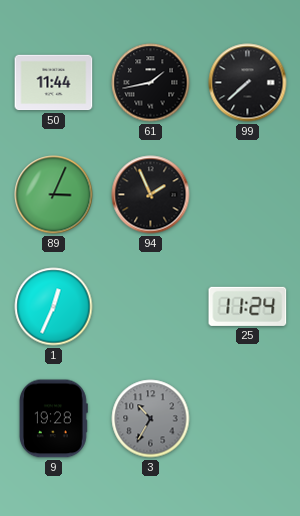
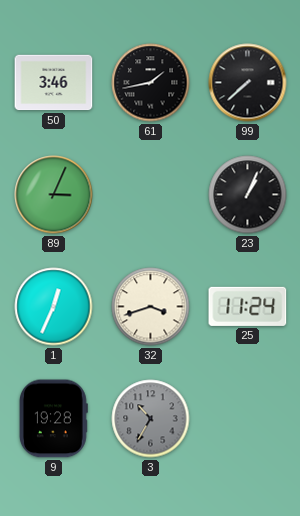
50: 11:44 -> 3:46 (54, 83)
94: 1:56 -> none (151, 195)
23: none -> 1:04 (248, 195)
32: none -> 3:42 (151, 307)
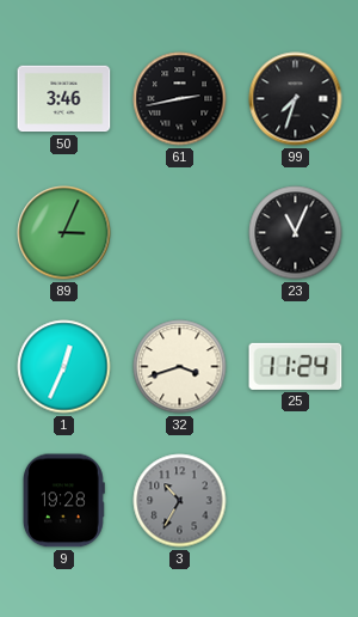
61: 1:43 -> 2:43 (180, 99)
99: 7:38 -> 7:33 (296, 99)
23: 1:04 -> 11:04 (296, 233)
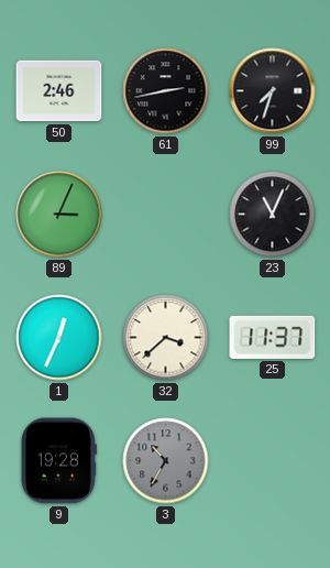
50: 3:46 -> 2:46 (59, 91)
32: 3:42 -> 3:38 (166, 338)
25: 11:24 -> 11:37 (273, 337)
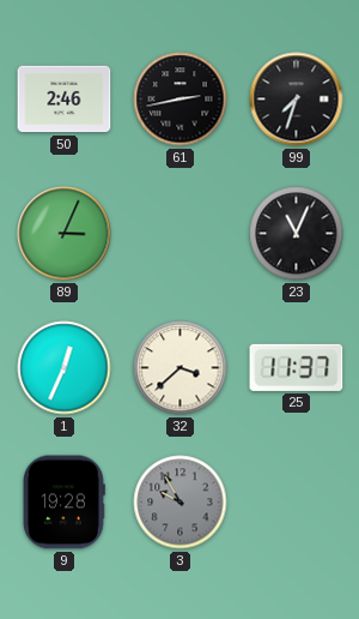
3: 10:35 -> 9:55 (181, 503)
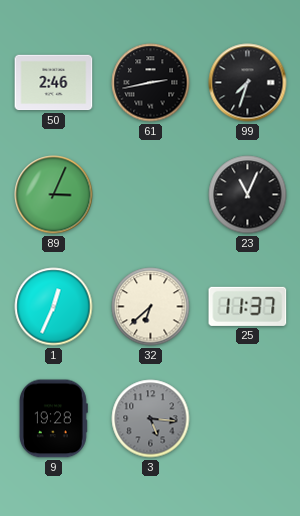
32: 3:38 -> 6:38 (151, 307)
3: 9:55 -> 5:16 (151, 419)
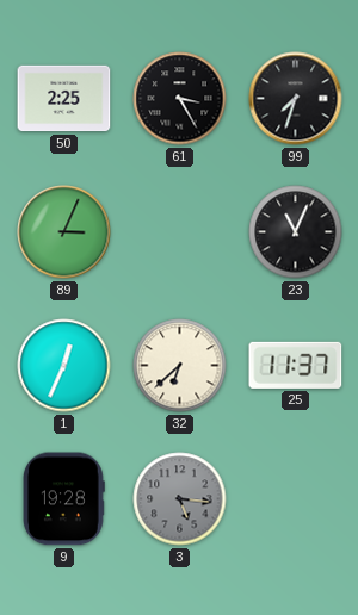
50: 2:46 -> 2:25 (64, 99)
61: 2:43 -> 3:25 (180, 99)
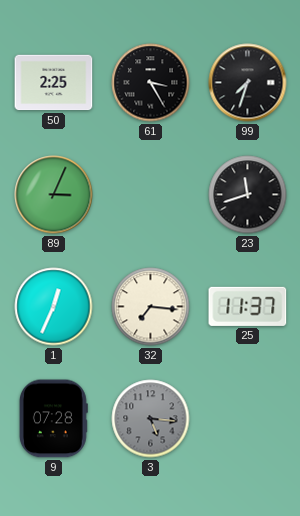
23: 11:04 -> 11:42 (248, 195)
32: 6:38 -> 7:16 (151, 307)
9: 19:28 -> 07:28 (53, 419)
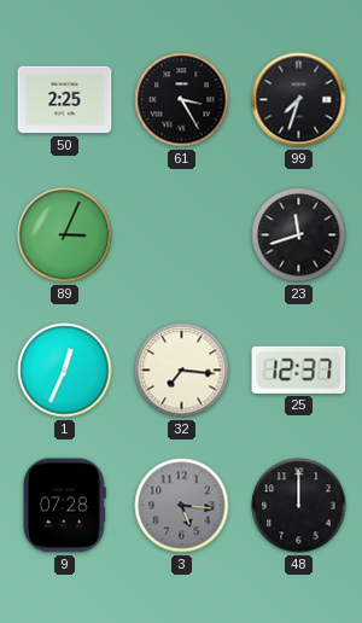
25: 11:37 -> 12:37 (299, 369)
48: none -> 12:00 (299, 506)
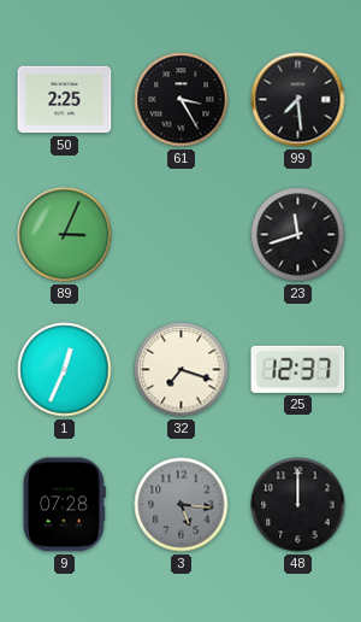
99: 7:33 -> 7:29 (298, 100)
32: 7:16 -> 7:18 (182, 370)
